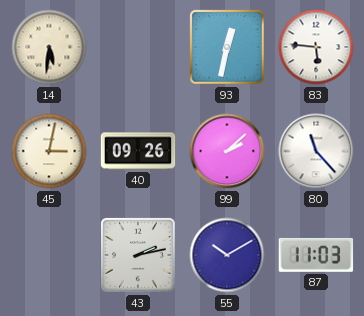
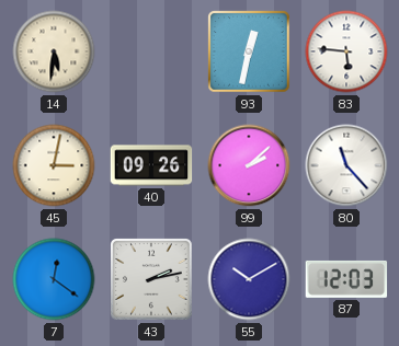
7: none -> 12:21 (54, 279)
87: 11:03 -> 12:03 (346, 279)
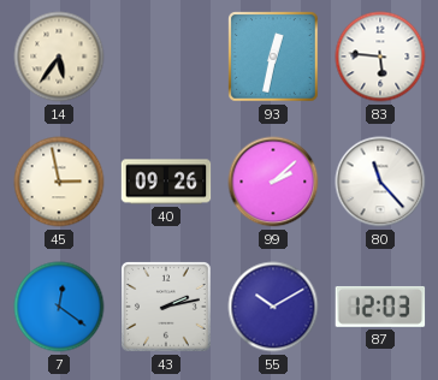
14: 5:31 -> 5:36 (59, 57)
45: 3:02 -> 2:58 (59, 182)
